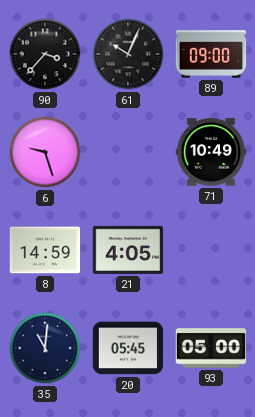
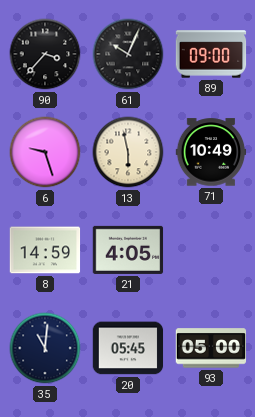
13: none -> 5:58 (128, 152)
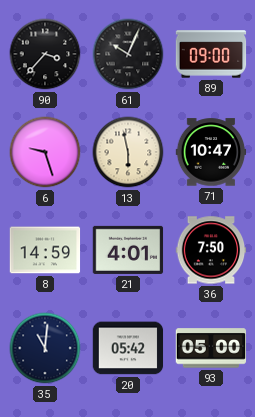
71: 10:49 -> 10:47 (211, 152)
21: 4:05 -> 4:01 (128, 250)
36: none -> 7:50 (211, 250)
20: 05:45 -> 05:42 (128, 348)
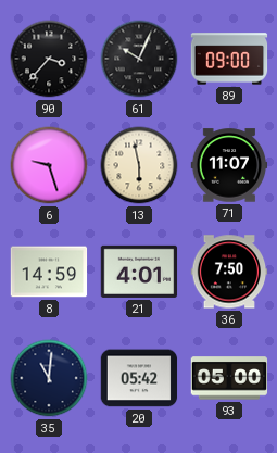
71: 10:47 -> 11:07 (229, 165)
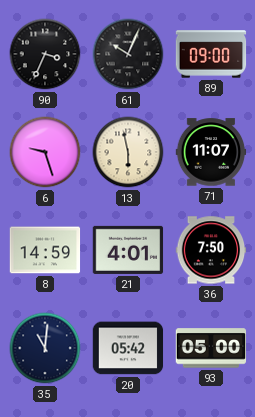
90: 3:37 -> 3:34 (45, 54)
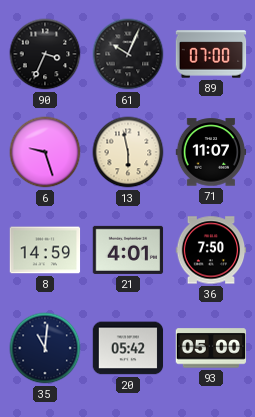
89: 09:00 -> 07:00 (211, 54)
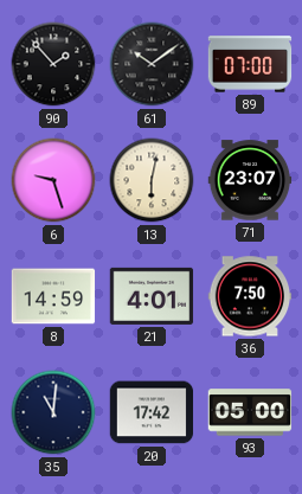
90: 3:34 -> 1:53 (53, 64)
61: 10:04 -> 10:09 (152, 64)
13: 5:58 -> 6:02 (152, 180)
71: 11:07 -> 23:07 (250, 180)
20: 05:42 -> 17:42 (152, 412)
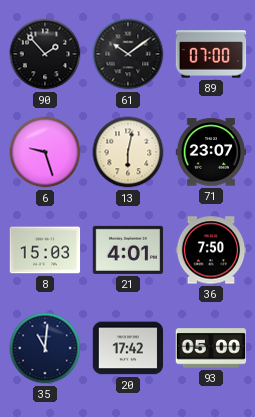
8: 14:59 -> 15:03 (45, 250)
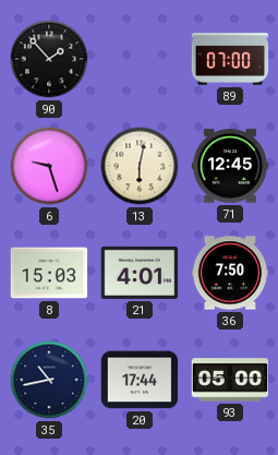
61: 10:09 -> none (128, 54)
71: 23:07 -> 12:45 (230, 166)
35: 11:01 -> 10:43 (49, 380)
20: 17:42 -> 17:44 (140, 380)
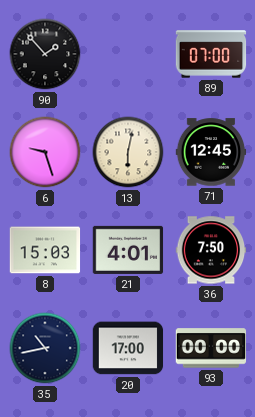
20: 17:44 -> 17:00 (128, 348)
93: 05:00 -> 00:00 (211, 348)
